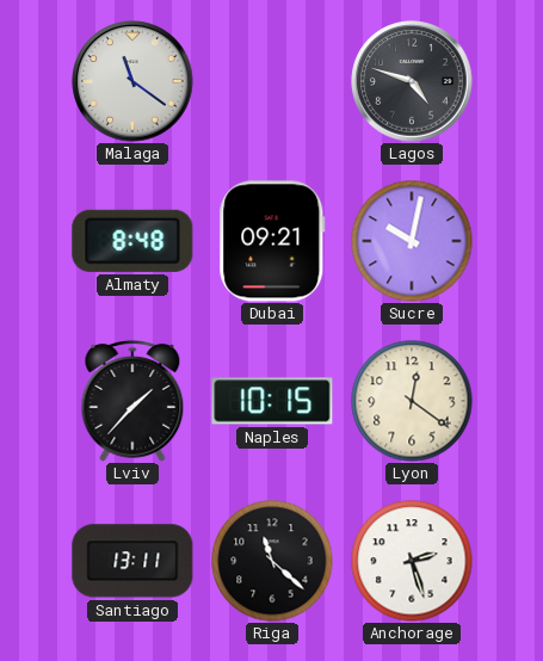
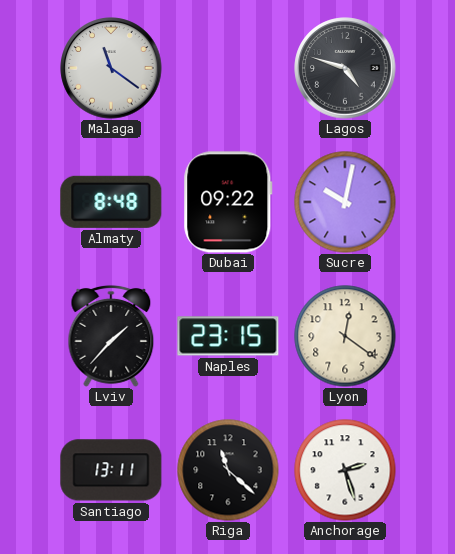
Dubai: 09:21 -> 09:22 (228, 202)
Naples: 10:15 -> 23:15 (228, 336)
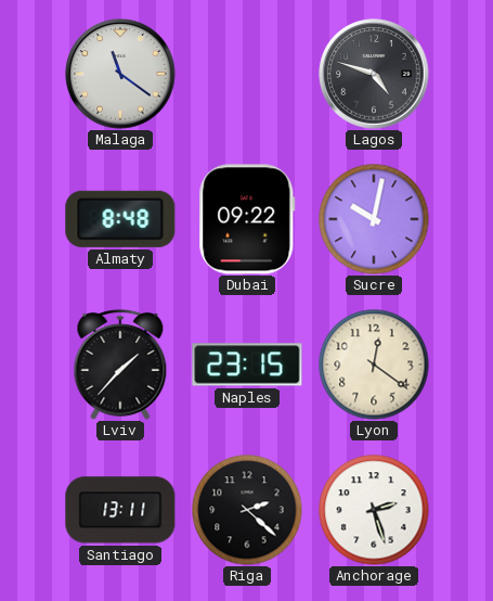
Riga: 11:22 -> 2:22 (247, 510)
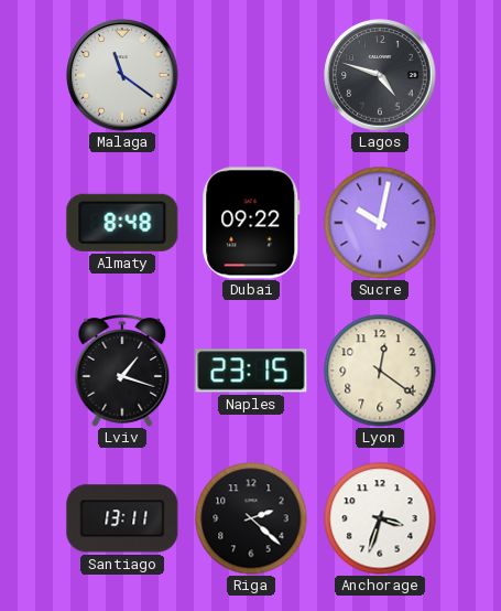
Lviv: 1:37 -> 1:18 (122, 371)
Anchorage: 2:27 -> 3:33 (380, 518)
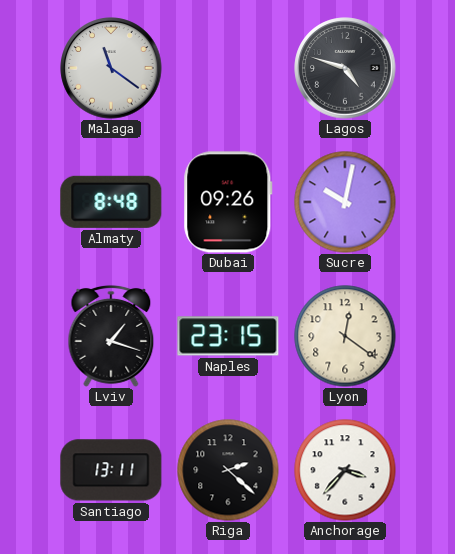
Dubai: 09:22 -> 09:26 (228, 202)
Anchorage: 3:33 -> 3:37 (345, 470)
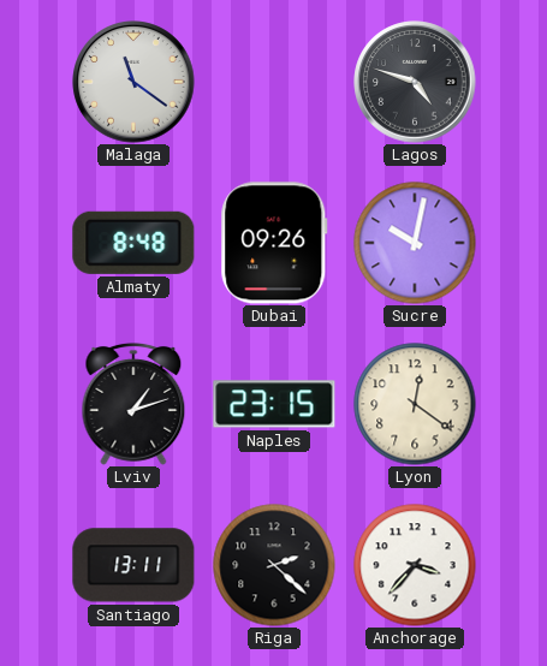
Lviv: 1:18 -> 1:12 (133, 404)
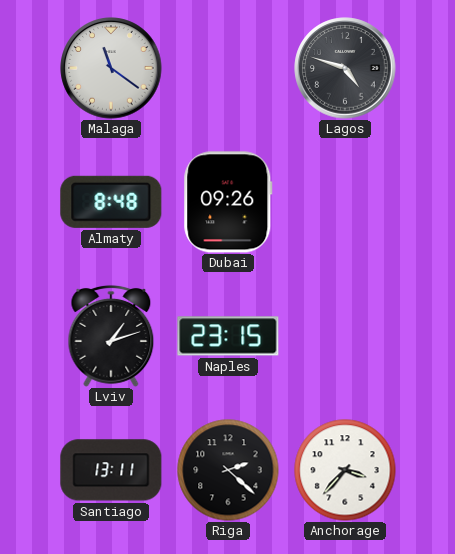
Sucre: 10:02 -> none (415, 243)
Lyon: 12:21 -> none (415, 404)
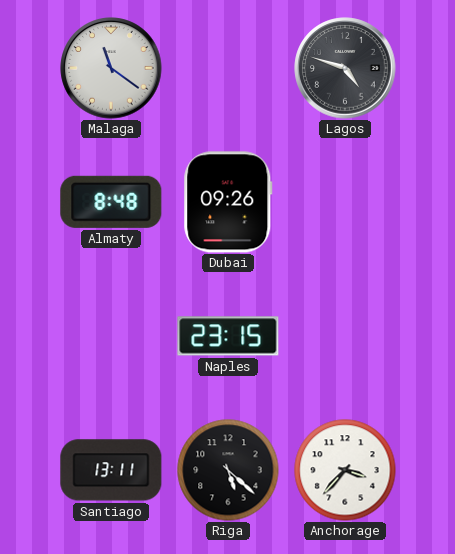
Lviv: 1:12 -> none (111, 336)
Riga: 2:22 -> 5:22 (228, 470)
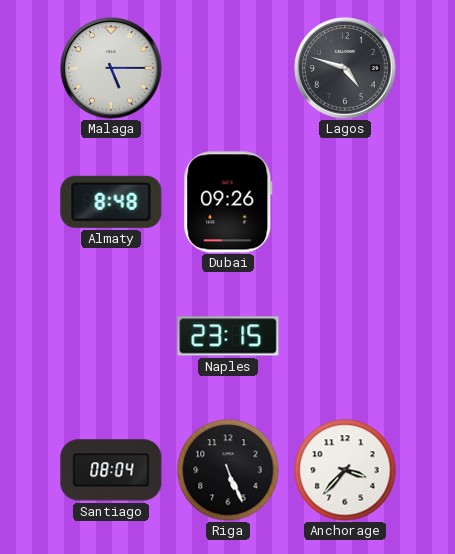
Malaga: 11:21 -> 5:15 (111, 68)
Santiago: 13:11 -> 08:04 (111, 470)
Riga: 5:22 -> 5:26 (228, 470)
